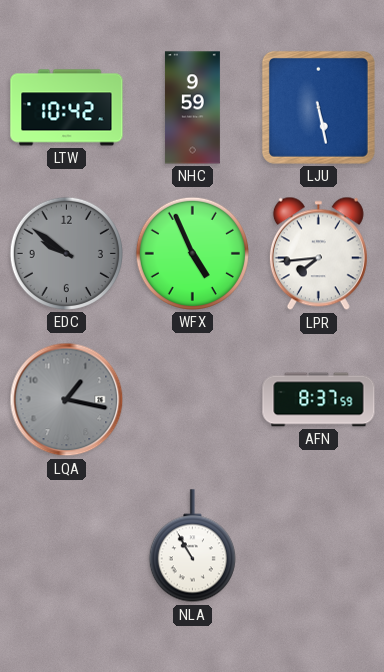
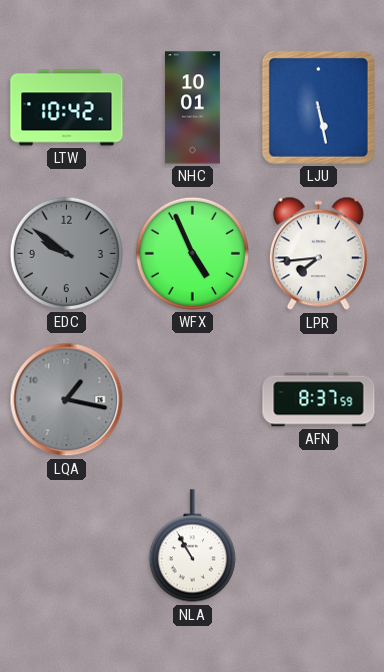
NHC: 9:59 -> 10:01 (192, 108)
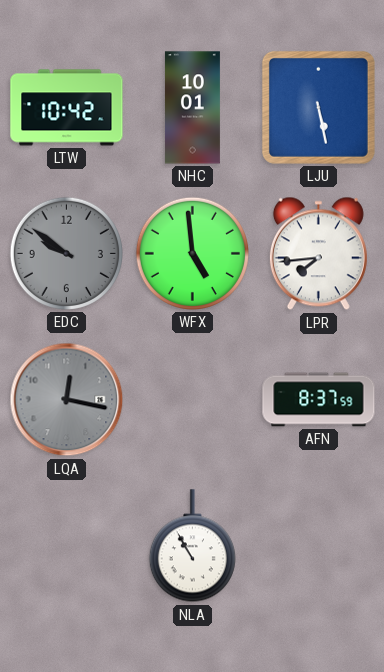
WFX: 4:56 -> 4:59 (192, 253)
LQA: 1:17 -> 12:17 (67, 400)
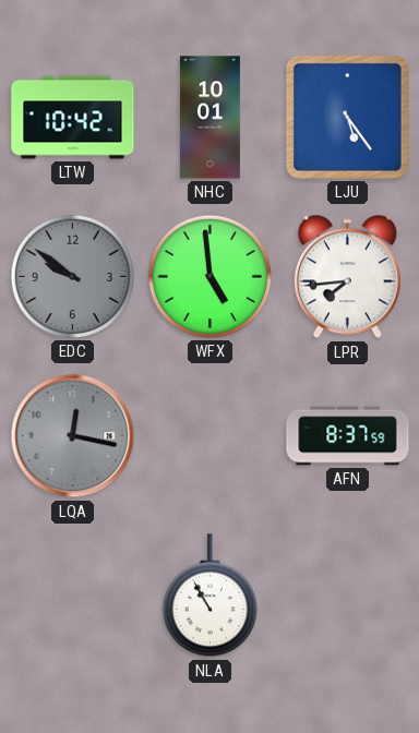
LJU: 5:28 -> 5:24 (347, 117)
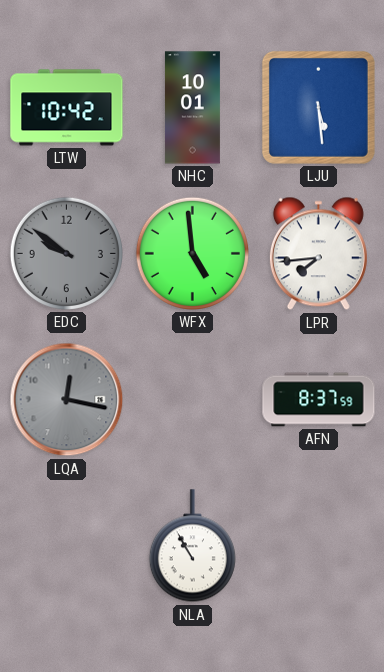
LJU: 5:24 -> 5:29 (318, 107)
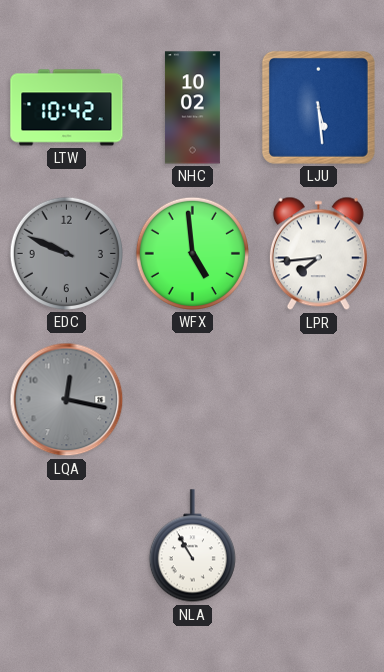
NHC: 10:01 -> 10:02 (192, 108)
EDC: 9:51 -> 9:49 (66, 253)
AFN: 8:37 -> none (319, 400)
